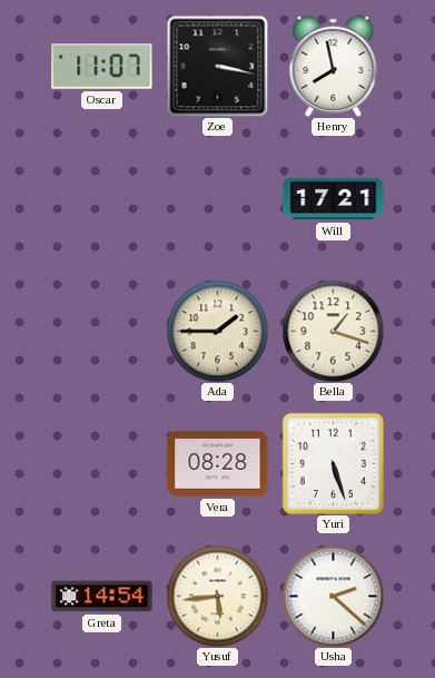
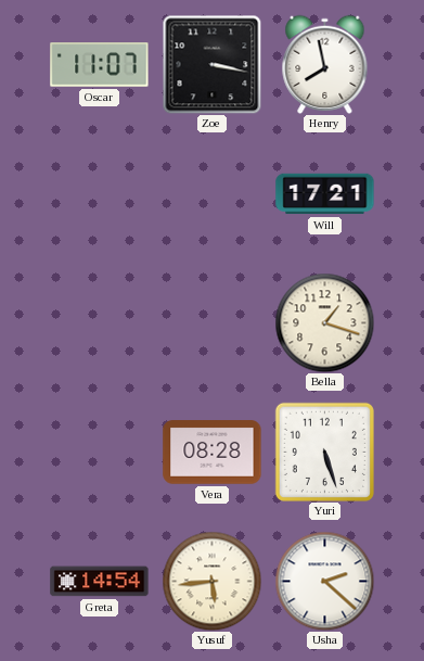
Ada: 1:45 -> none (217, 331)
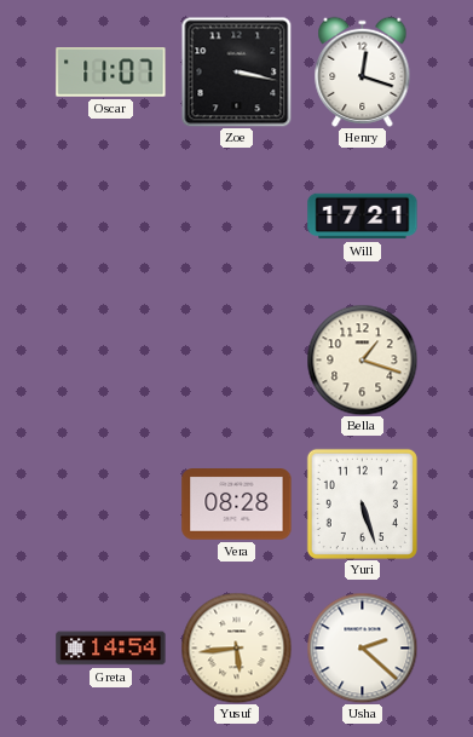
Henry: 7:58 -> 12:18 (363, 71)
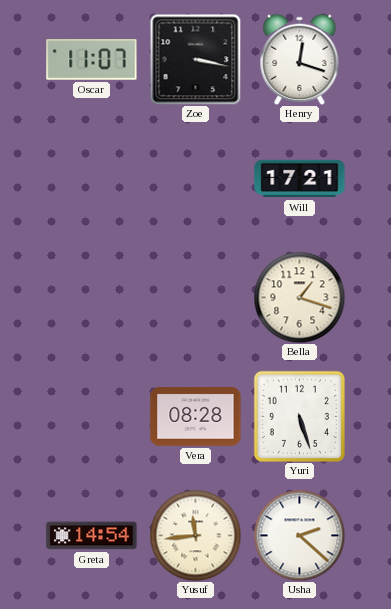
Yusuf: 5:44 -> 11:44 (195, 535)
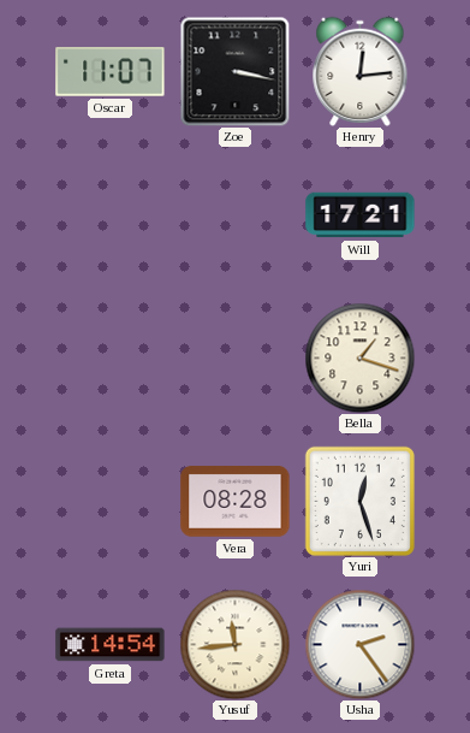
Henry: 12:18 -> 12:14 (361, 71)
Yuri: 5:27 -> 12:27 (359, 501)
Usha: 2:22 -> 2:24 (359, 644)
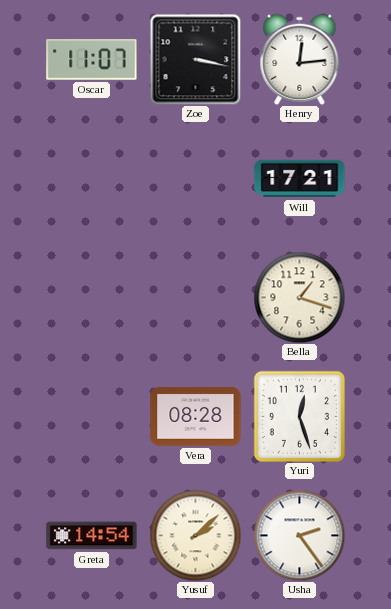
Yusuf: 11:44 -> 2:08 (195, 535)
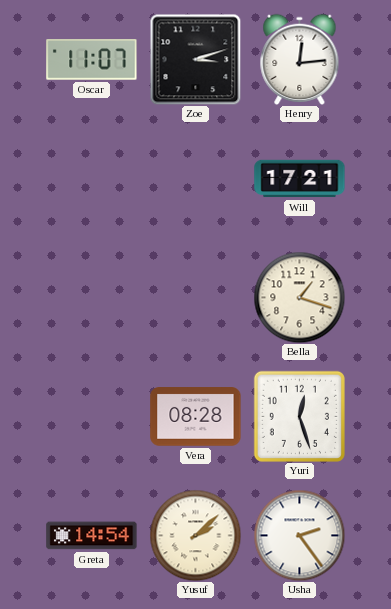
Zoe: 3:17 -> 3:12 (195, 59)
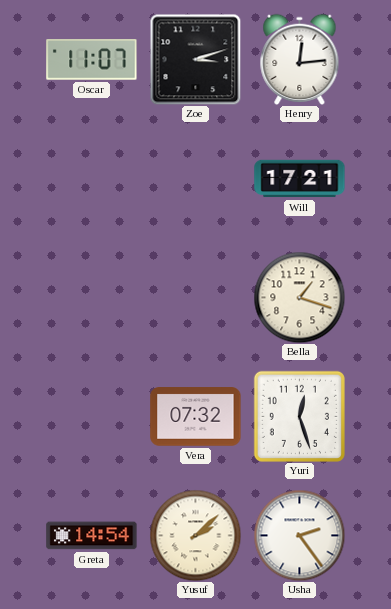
Vera: 08:28 -> 07:32 (196, 417)
